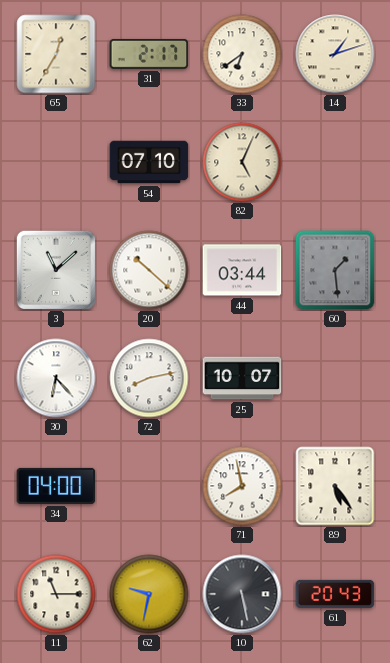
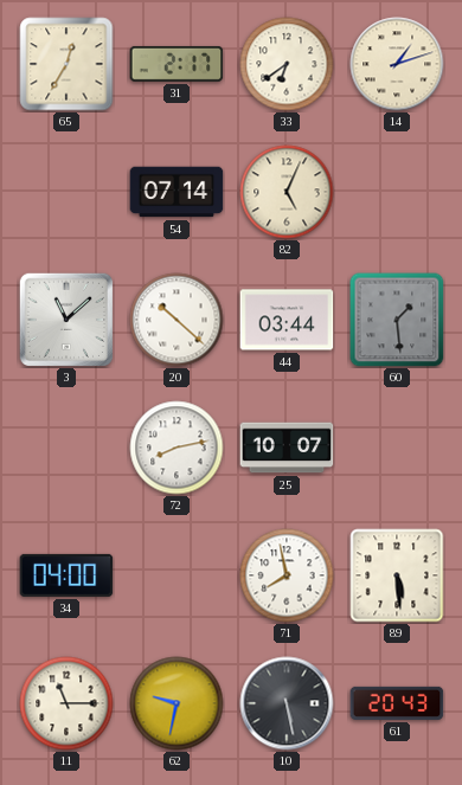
54: 07:10 -> 07:14 (177, 192)
30: 6:23 -> none (56, 378)
89: 5:24 -> 5:29 (397, 575)
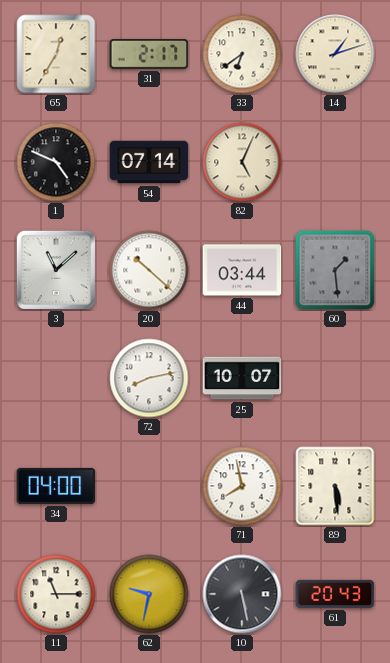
1: none -> 4:49 (56, 162)
